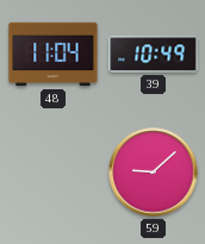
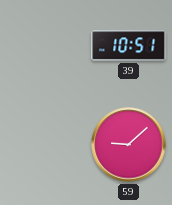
48: 11:04 -> none (54, 55)
39: 10:49 -> 10:51 (129, 46)
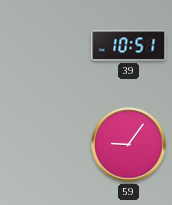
59: 9:08 -> 9:06 (129, 145)
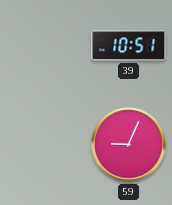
59: 9:06 -> 9:04 (129, 145)
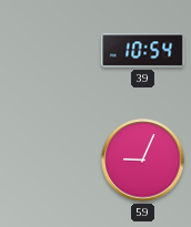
39: 10:51 -> 10:54 (143, 51)
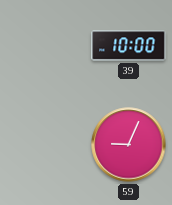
39: 10:54 -> 10:00 (129, 46)
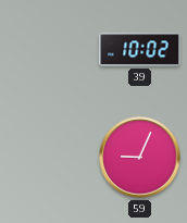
39: 10:00 -> 10:02 (140, 50)
